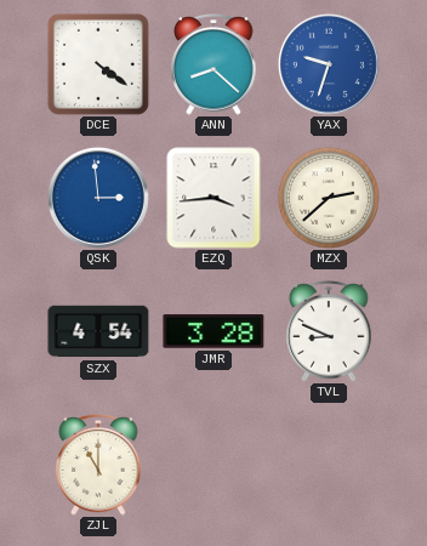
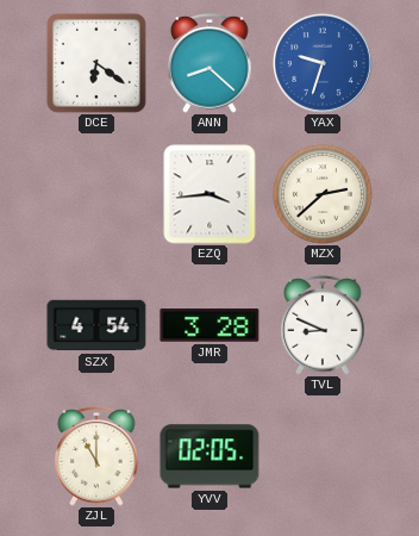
DCE: 4:21 -> 6:21 (96, 63)
QSK: 2:59 -> none (98, 198)
YVV: none -> 02:05 (209, 456)
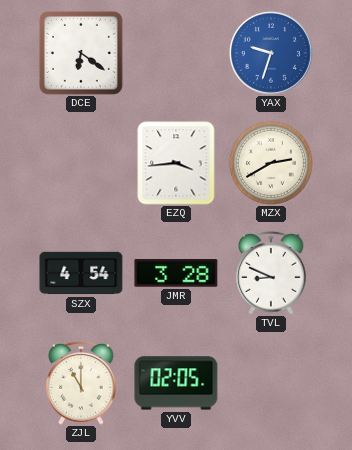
ANN: 8:22 -> none (209, 63)
MZX: 2:38 -> 2:40 (271, 163)
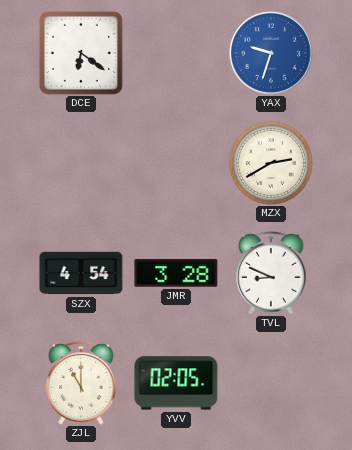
EZQ: 3:44 -> none (176, 163)
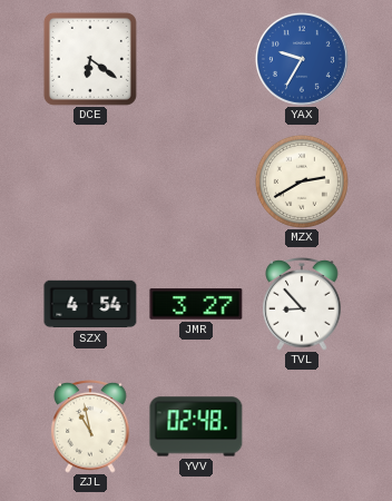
YAX: 9:33 -> 9:35 (302, 59)
JMR: 3:28 -> 3:27 (196, 304)
TVL: 8:49 -> 8:53 (302, 304)
ZJL: 11:00 -> 10:58 (90, 426)
YVV: 02:05 -> 02:48 (196, 426)
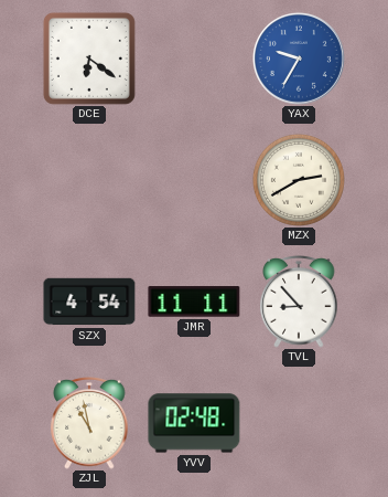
JMR: 3:27 -> 11:11 (194, 302)
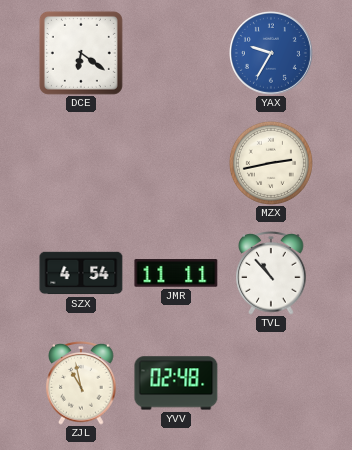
MZX: 2:40 -> 2:43 (271, 163)
TVL: 8:53 -> 10:53 (271, 273)
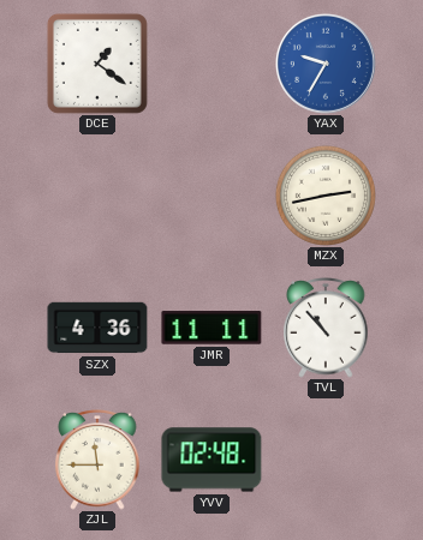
DCE: 6:21 -> 1:21 (97, 64)
SZX: 4:54 -> 4:36 (97, 328)
ZJL: 10:58 -> 11:45 (97, 460)
